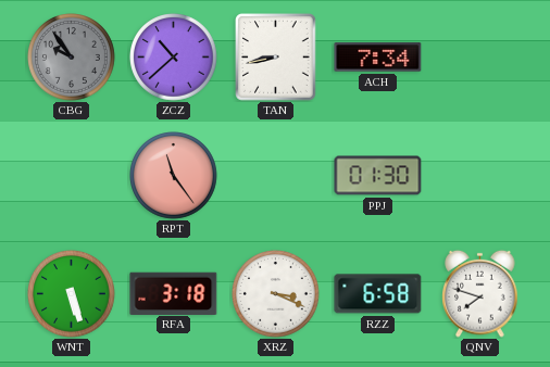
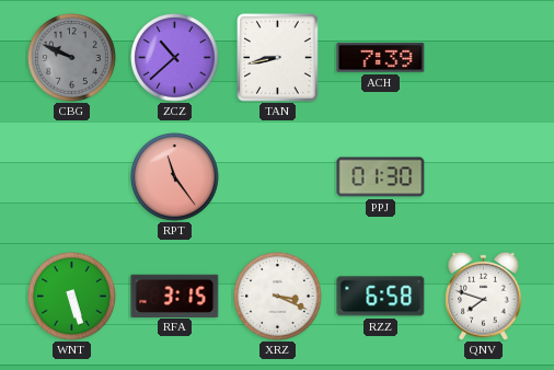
CBG: 9:54 -> 9:49 (72, 58)
ACH: 7:34 -> 7:39 (381, 58)
RFA: 3:18 -> 3:15 (175, 296)
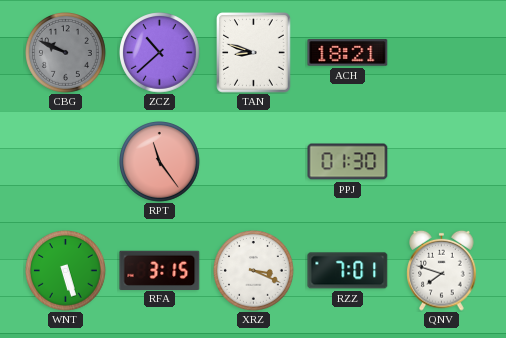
TAN: 8:43 -> 8:48 (254, 53)
ACH: 7:39 -> 18:21 (348, 53)
RZZ: 6:58 -> 7:01 (348, 271)
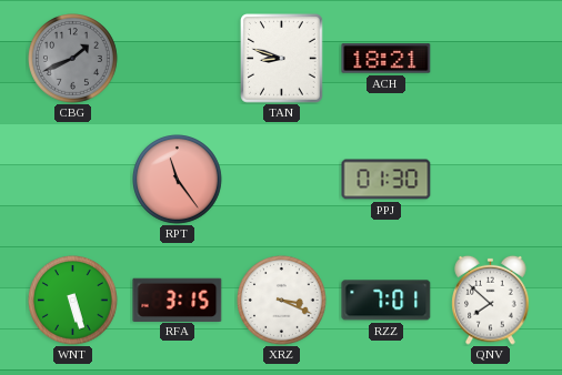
CBG: 9:49 -> 1:41 (73, 59)
ZCZ: 10:38 -> none (160, 53)
QNV: 7:48 -> 7:52 (491, 300)
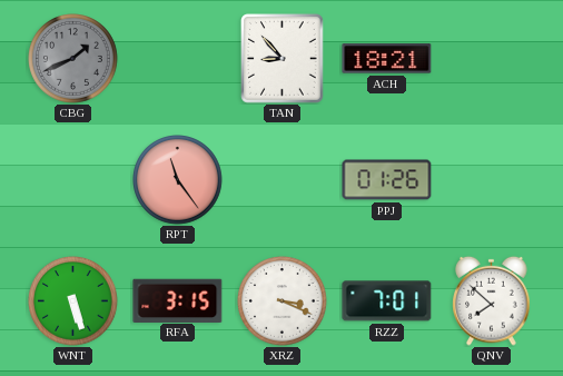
TAN: 8:48 -> 8:53 (283, 59)
PPJ: 01:30 -> 01:26 (387, 180)
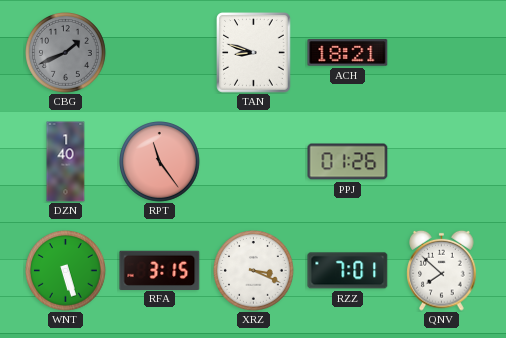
TAN: 8:53 -> 8:48 (254, 53)
DZN: none -> 1:40 (66, 162)
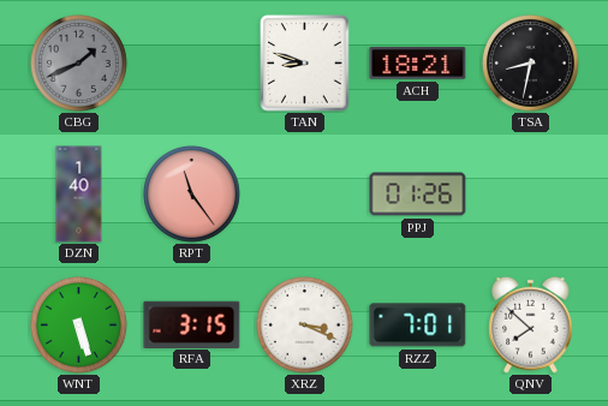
TSA: none -> 8:32 (531, 64)
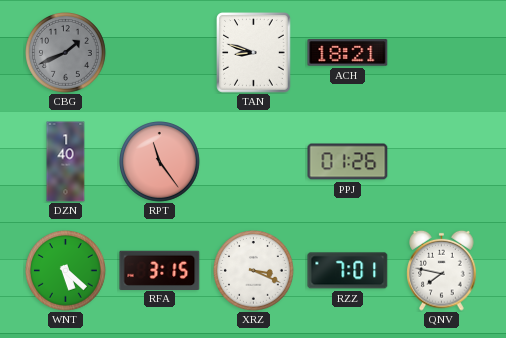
TSA: 8:32 -> none (531, 64)
WNT: 5:27 -> 5:22 (66, 271)
QNV: 7:52 -> 7:47 (442, 270)
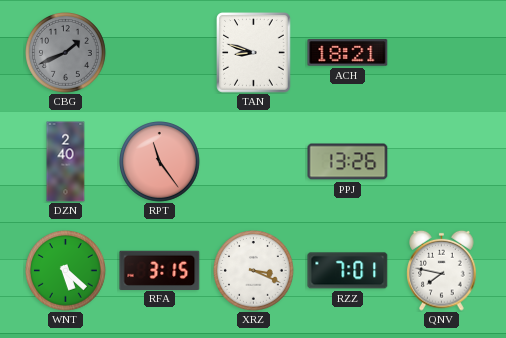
DZN: 1:40 -> 2:40 (66, 162)
PPJ: 01:26 -> 13:26 (348, 162)
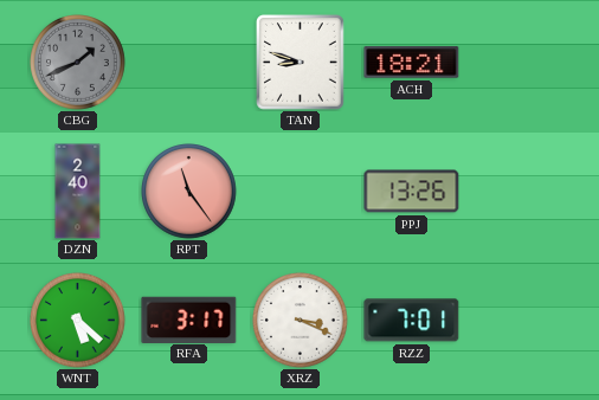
RFA: 3:15 -> 3:17 (189, 320)
QNV: 7:47 -> none (442, 270)
